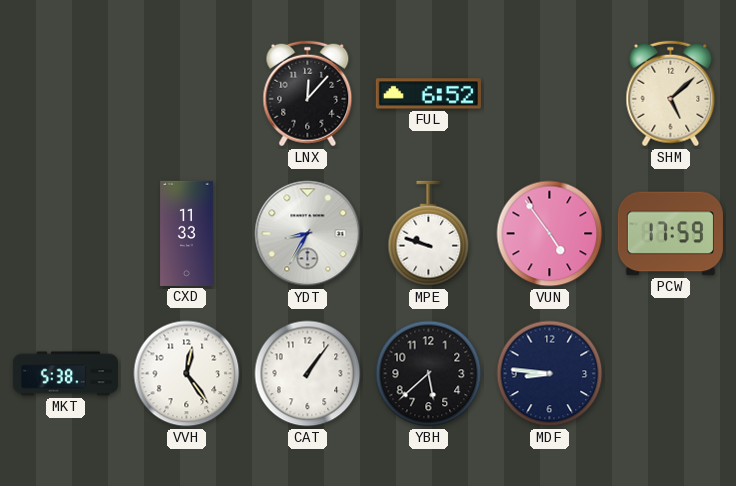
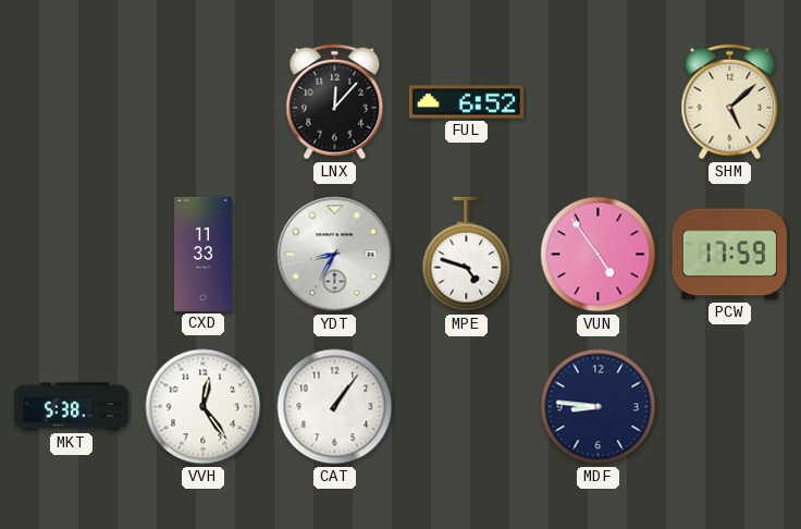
MPE: 9:48 -> 4:48 (467, 255)
YBH: 5:38 -> none (429, 374)
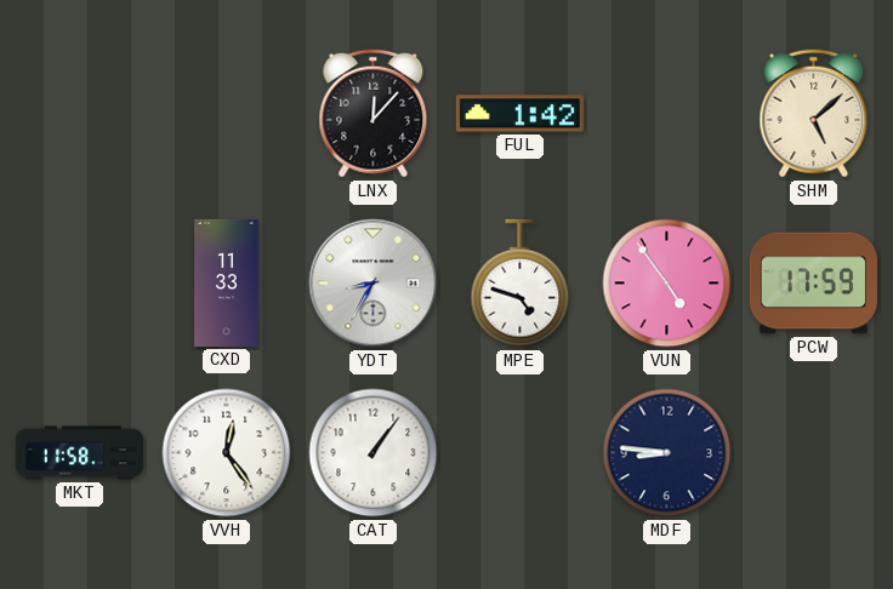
FUL: 6:52 -> 1:42 (519, 114)
MKT: 5:38 -> 11:58 (79, 453)
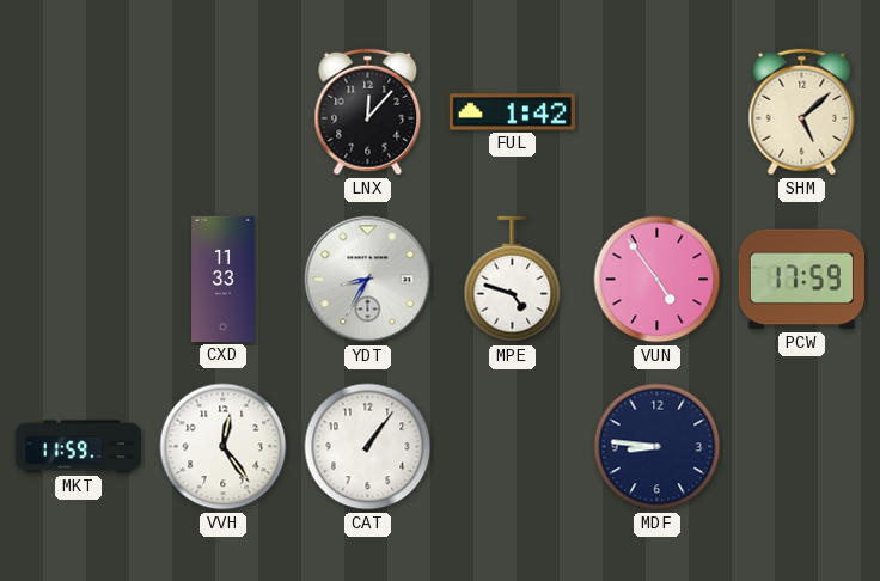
MKT: 11:58 -> 11:59 (78, 447)
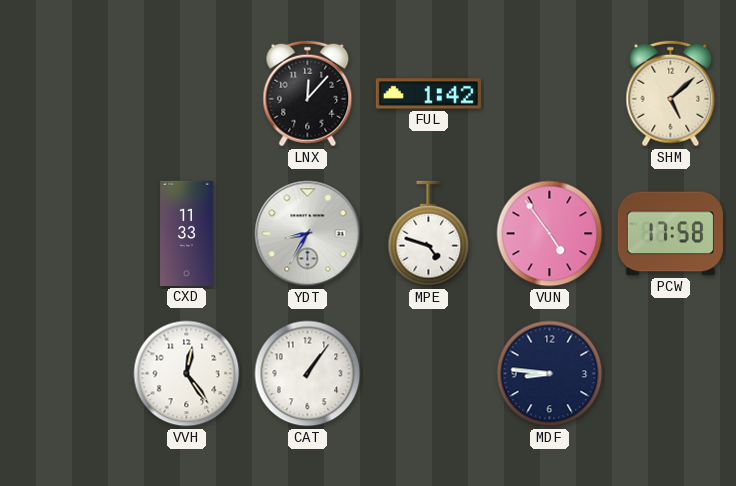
PCW: 17:59 -> 17:58 (670, 234)
MKT: 11:59 -> none (78, 447)
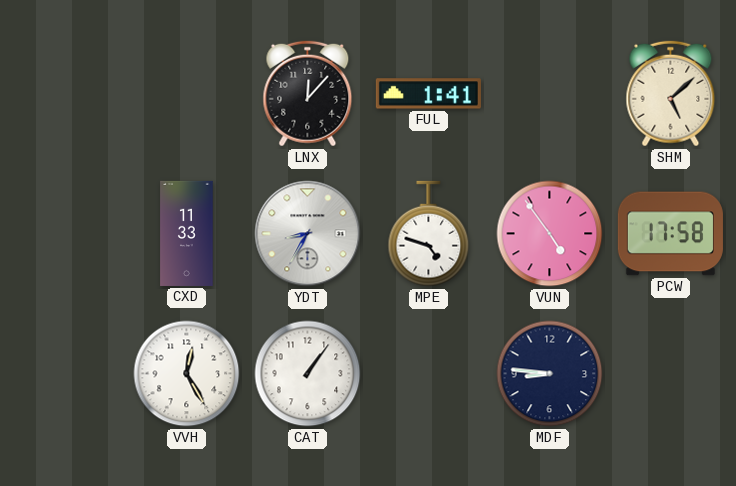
FUL: 1:42 -> 1:41 (428, 94)
VVH: 12:24 -> 12:25 (187, 374)
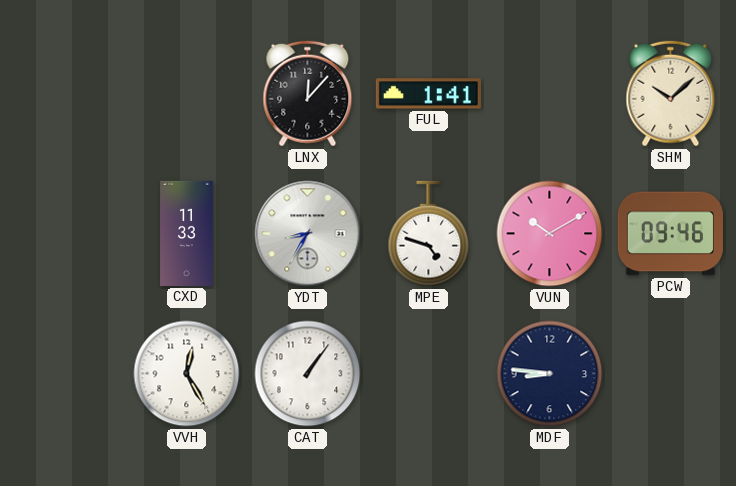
SHM: 5:08 -> 10:08 (671, 94)
VUN: 4:54 -> 10:10 (550, 234)
PCW: 17:58 -> 09:46 (670, 234)
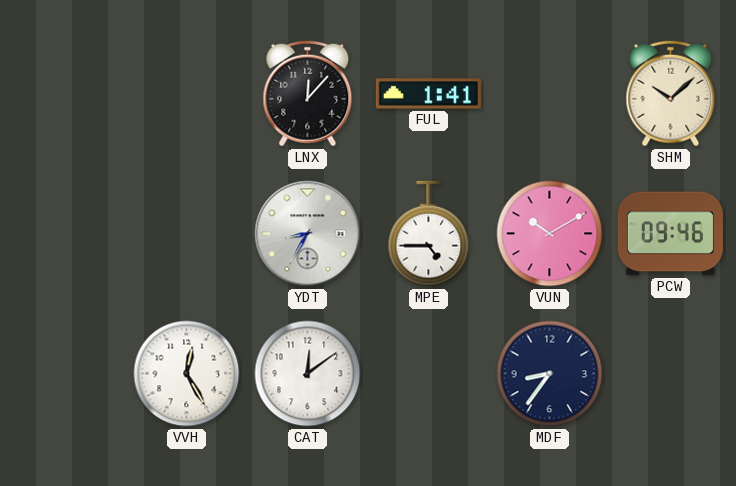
CXD: 11:33 -> none (187, 233)
MPE: 4:48 -> 4:45 (429, 234)
CAT: 1:06 -> 12:09 (308, 374)
MDF: 8:46 -> 8:36 (550, 374)
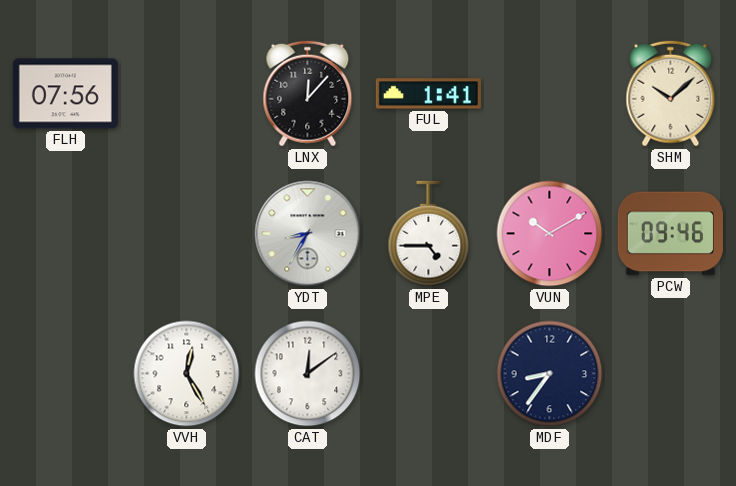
FLH: none -> 07:56 (65, 94)
